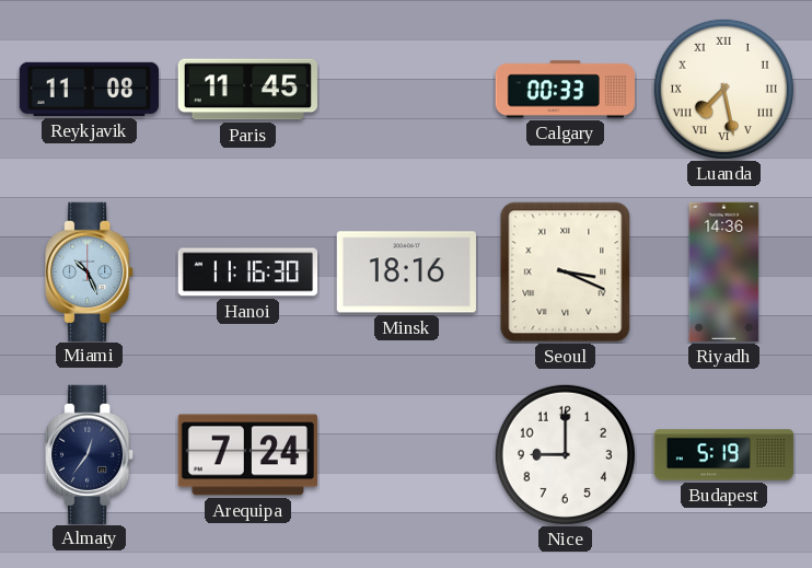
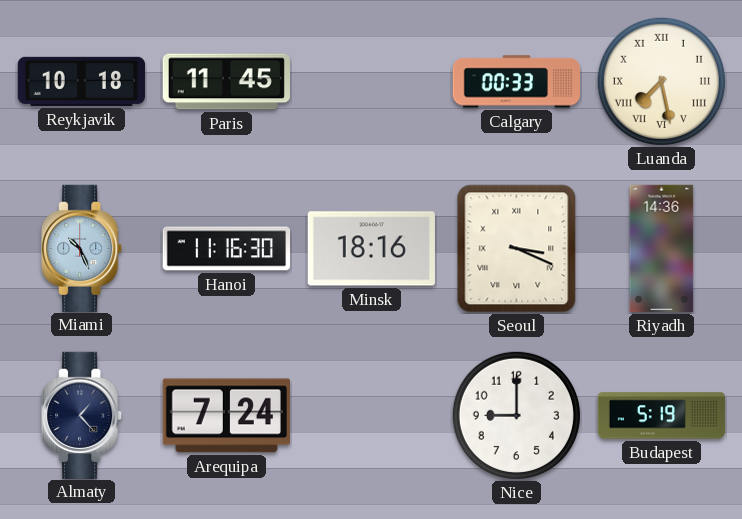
Reykjavik: 11:08 -> 10:18 (81, 81)
Almaty: 12:36 -> 1:23 (82, 415)
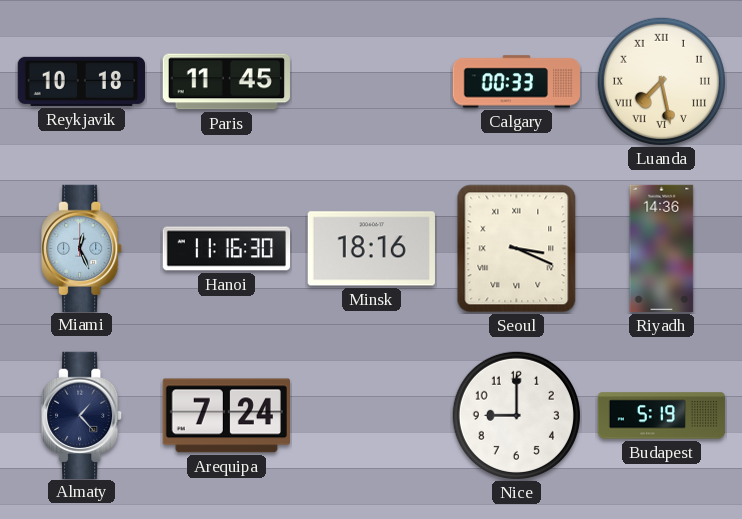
Miami: 10:26 -> 12:26 (82, 248)
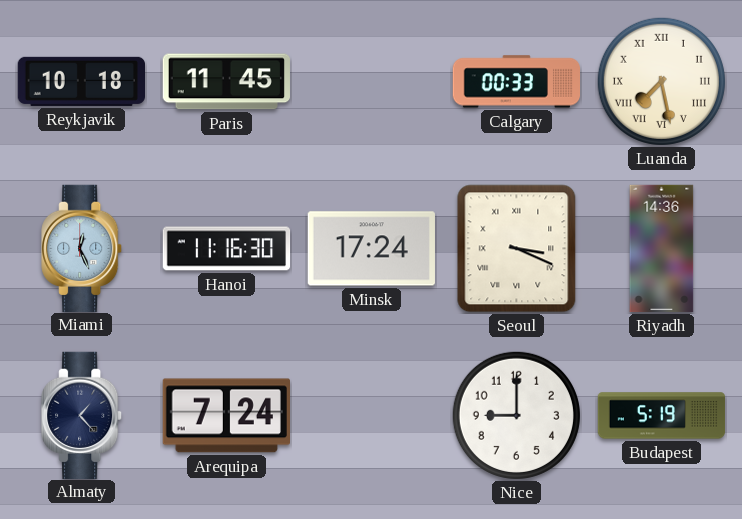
Minsk: 18:16 -> 17:24 (371, 249)
